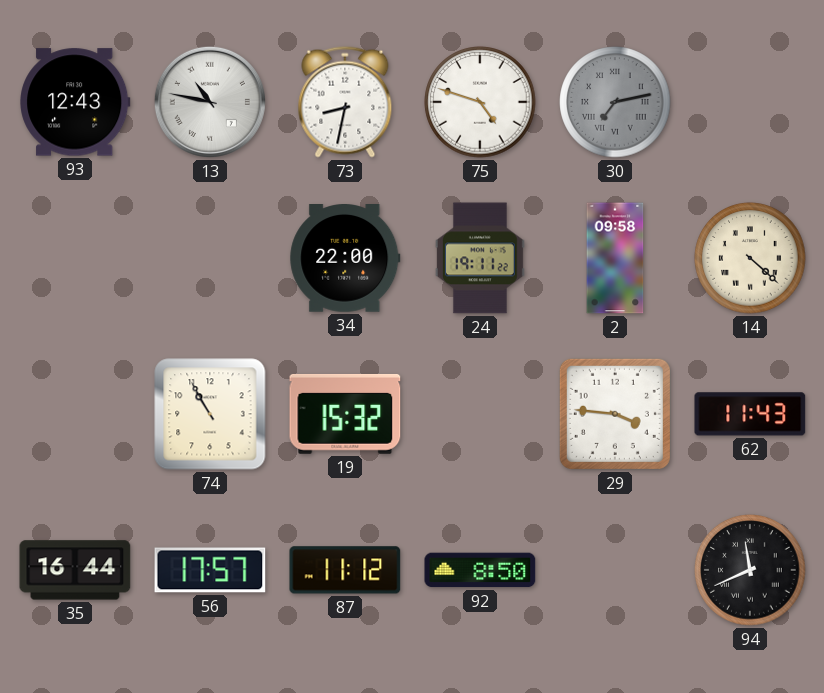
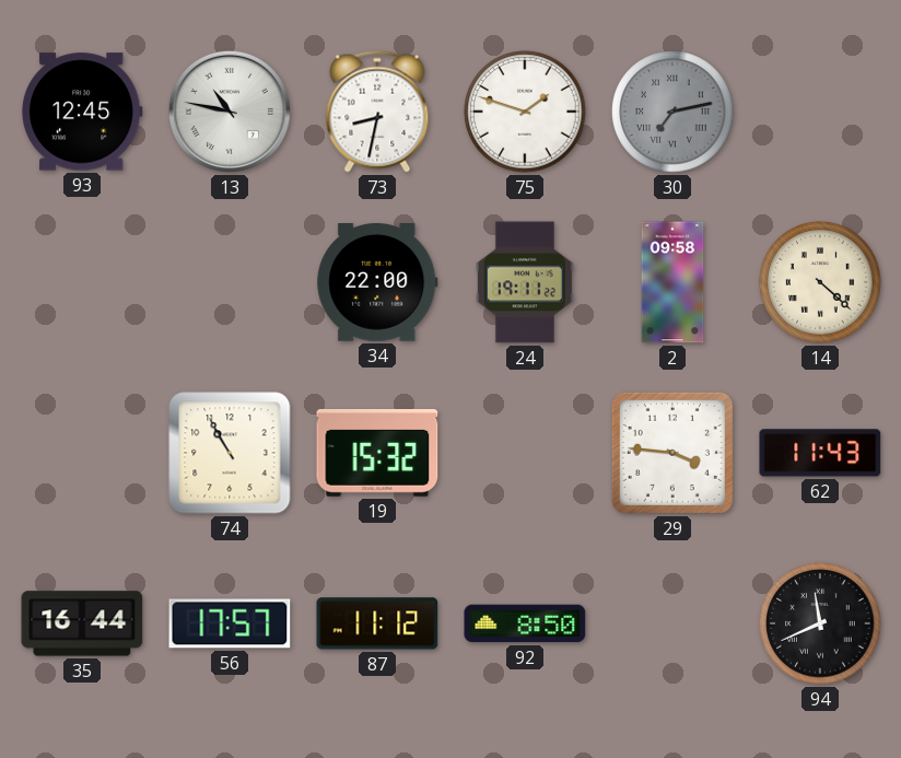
93: 12:43 -> 12:45 (82, 112)
75: 4:48 -> 1:48 (525, 112)
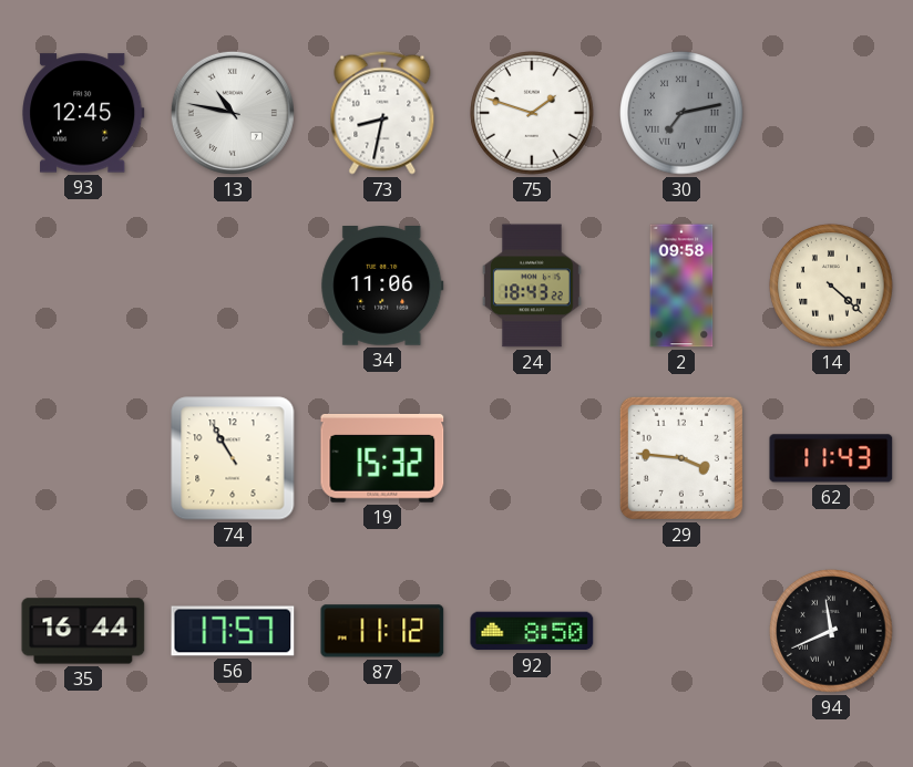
34: 22:00 -> 11:06 (382, 287)
24: 19:11 -> 18:43 (532, 286)
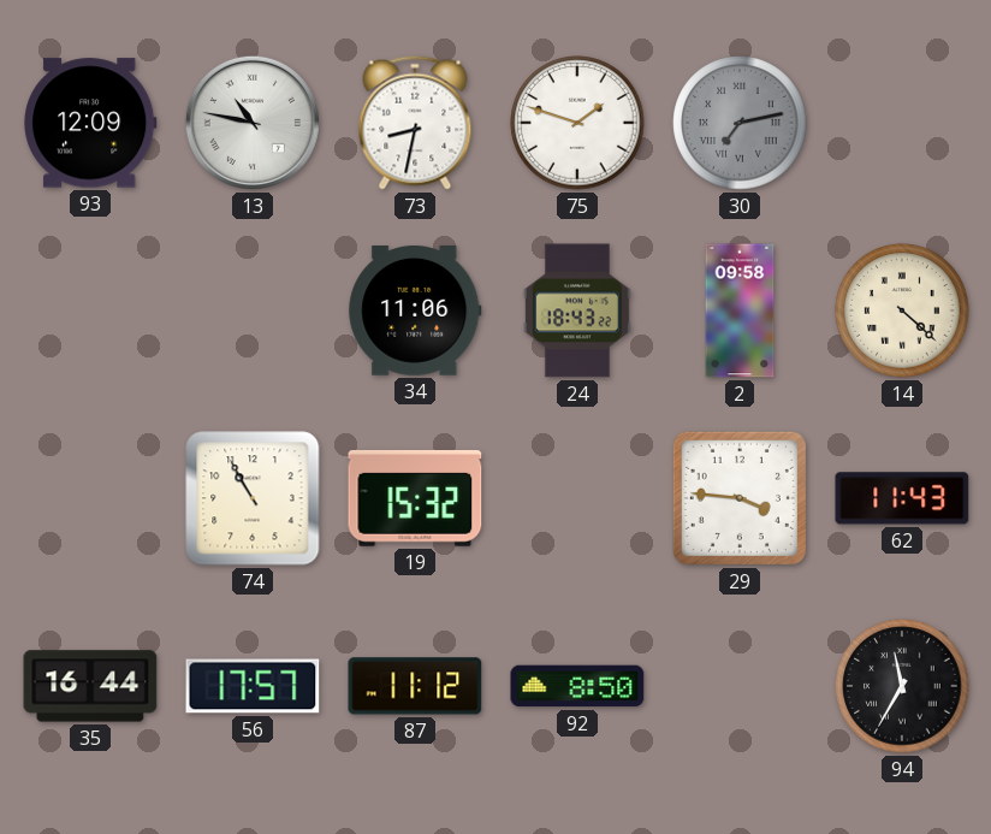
93: 12:45 -> 12:09 (90, 123)
94: 11:41 -> 11:35 (902, 686)
